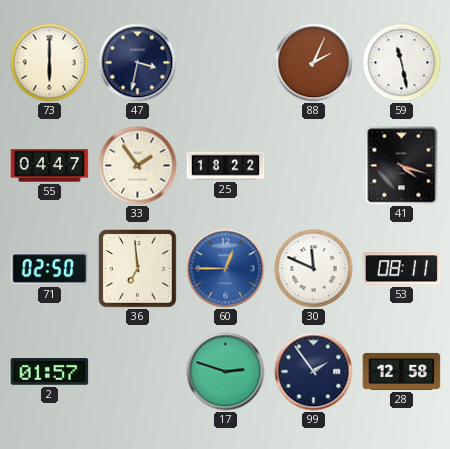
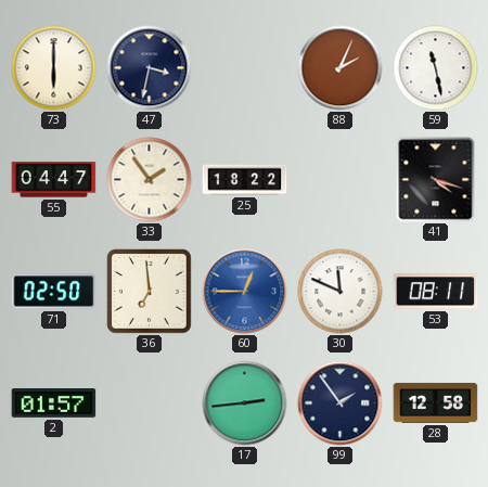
17: 2:48 -> 2:44 (245, 403)
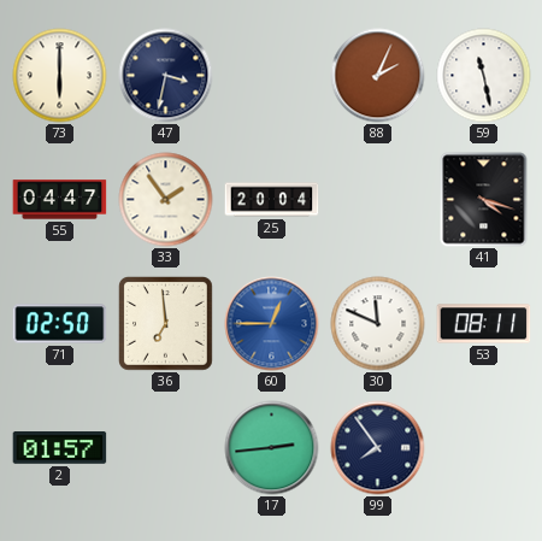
25: 18:22 -> 20:04 (272, 200)
99: 1:54 -> 7:54 (378, 448)
28: 12:58 -> none (436, 402)
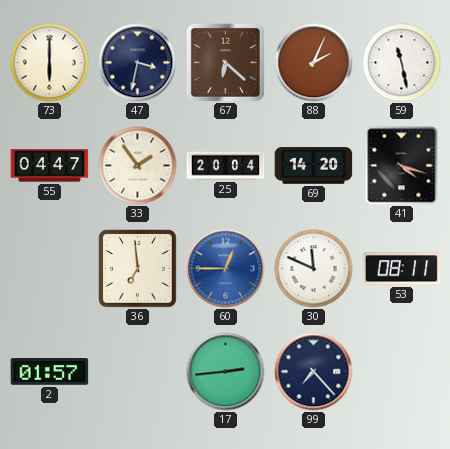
67: none -> 6:22 (225, 62)
69: none -> 14:20 (314, 166)
71: 02:50 -> none (60, 324)
99: 7:54 -> 7:23 (314, 372)
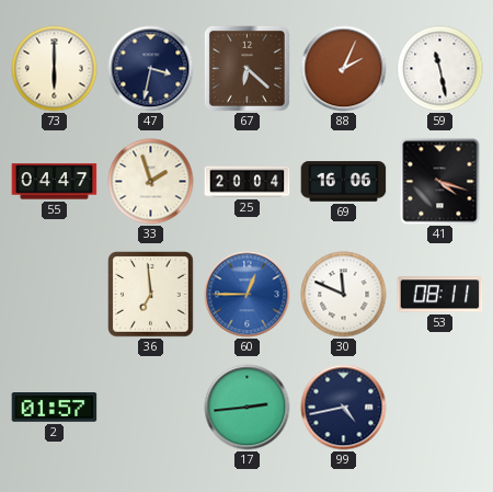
33: 1:54 -> 1:57 (151, 182)
69: 14:20 -> 16:06 (344, 182)
99: 7:23 -> 4:43 (344, 408)
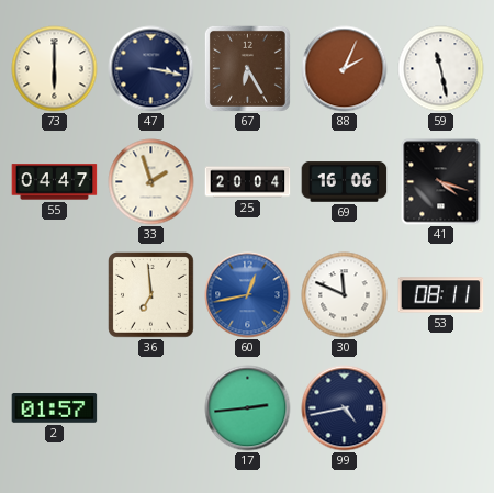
47: 3:32 -> 3:17 (151, 69)
67: 6:22 -> 6:25 (247, 68)
60: 12:45 -> 12:43 (248, 295)
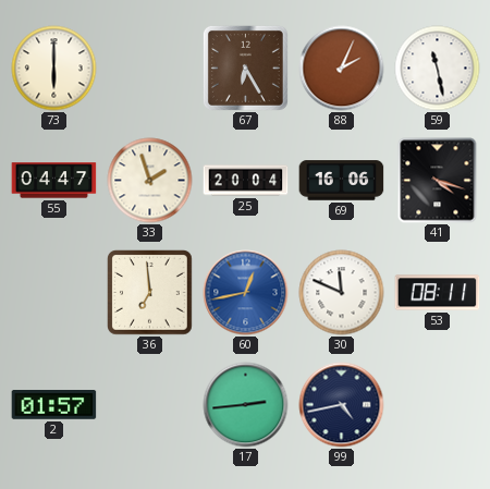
47: 3:17 -> none (151, 69)
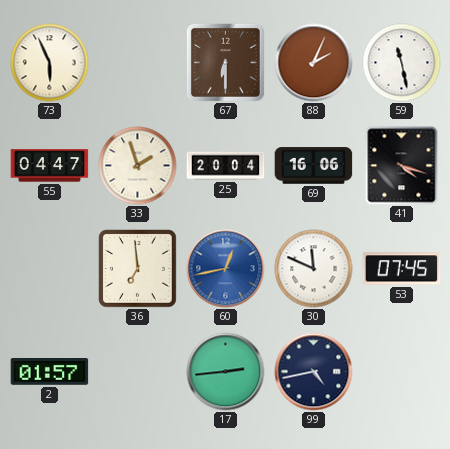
73: 6:00 -> 5:56 (50, 63)
67: 6:25 -> 6:30 (225, 62)
53: 08:11 -> 07:45 (402, 269)
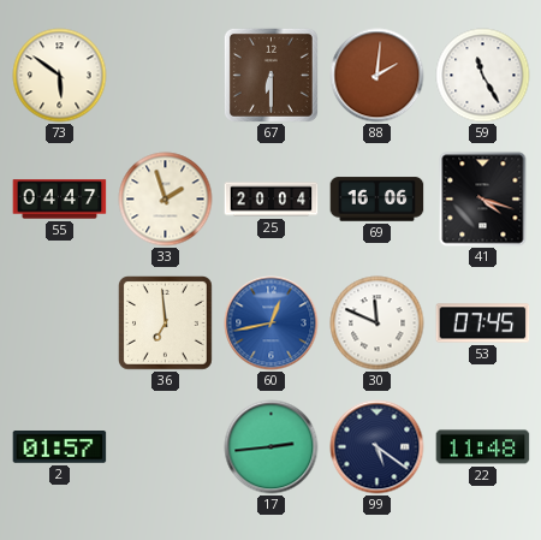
73: 5:56 -> 5:51 (60, 76)
88: 2:04 -> 2:01 (377, 76)
59: 11:28 -> 11:25 (483, 76)
99: 4:43 -> 5:21 (377, 447)
22: none -> 11:48 (483, 447)
